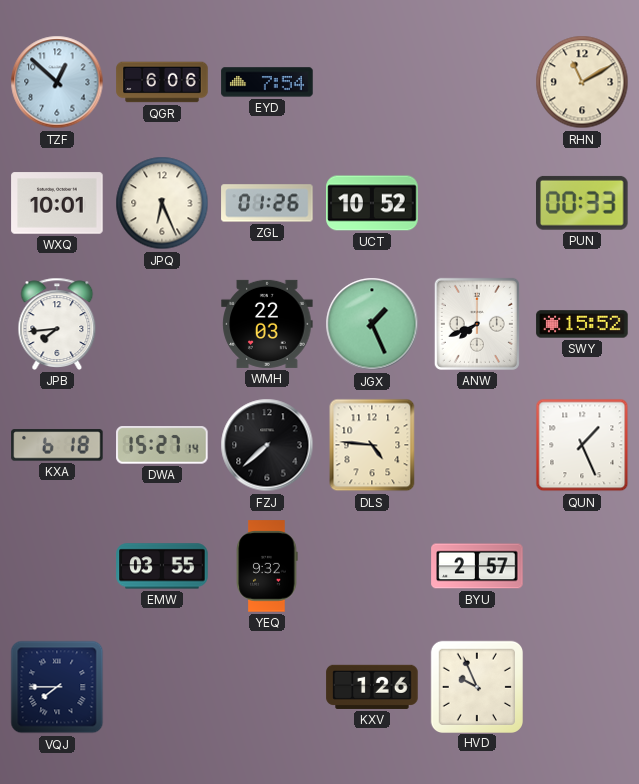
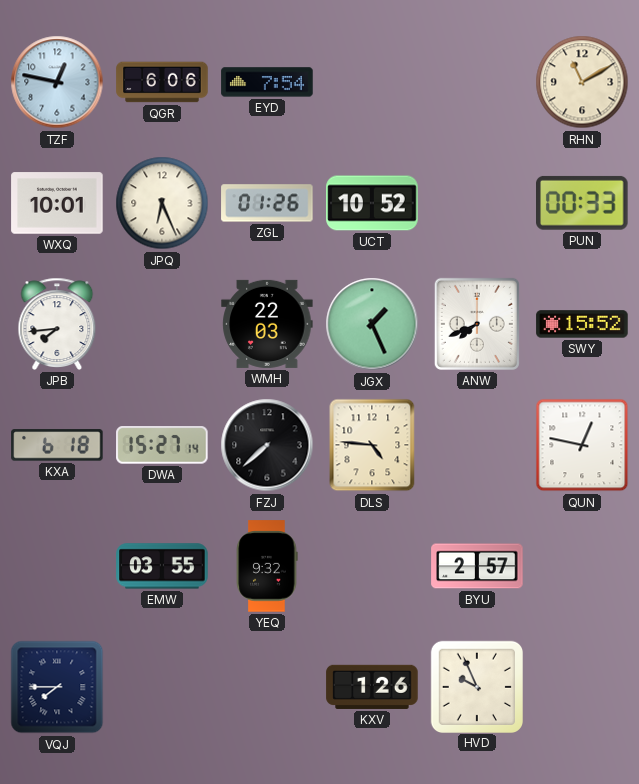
TZF: 12:52 -> 12:47 (57, 82)
QUN: 1:26 -> 12:47 (582, 445)
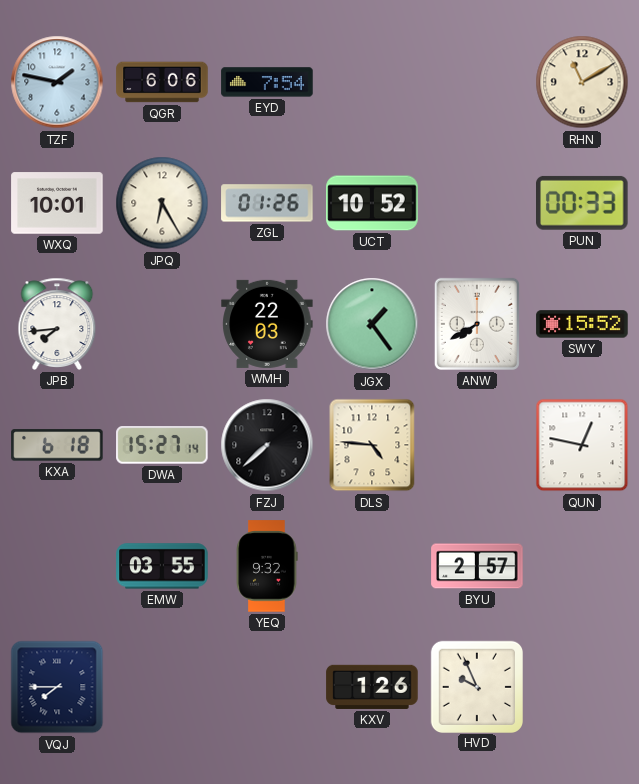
TZF: 12:47 -> 1:47 (57, 82)
JPQ: 6:26 -> 6:25 (162, 203)
JGX: 1:26 -> 1:24 (372, 324)
ANW: 7:41 -> 7:40 (477, 324)
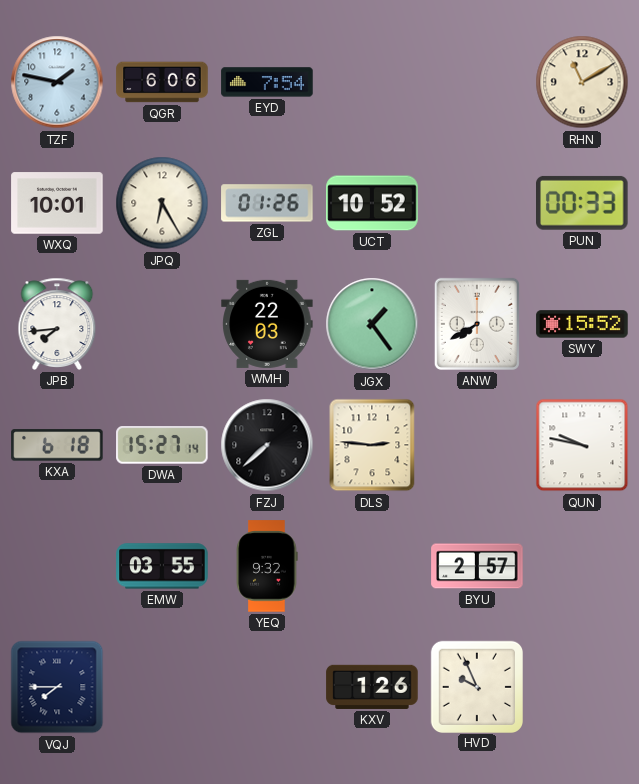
DLS: 4:46 -> 2:46 (372, 445)
QUN: 12:47 -> 9:47 (582, 445)
